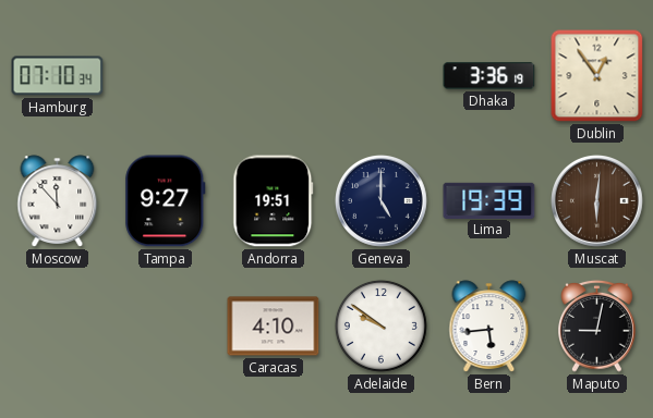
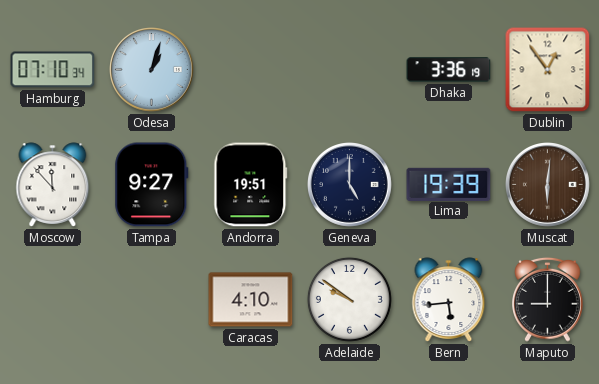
Odesa: none -> 1:03 (152, 70)
Maputo: 9:02 -> 9:00 (548, 299)
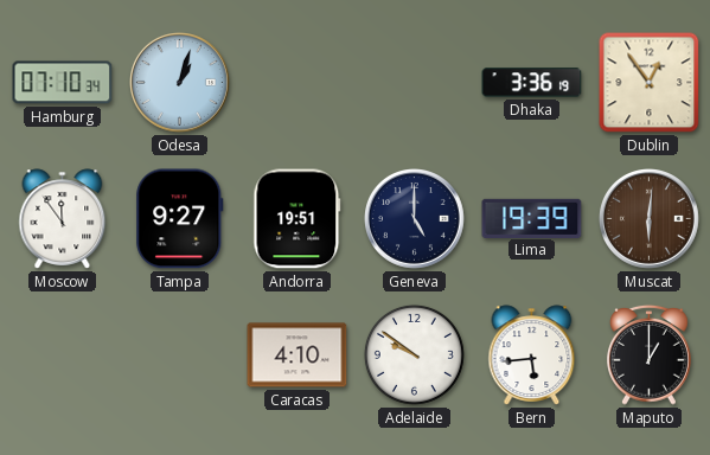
Moscow: 11:53 -> 11:54 (63, 219)
Maputo: 9:00 -> 1:00 (650, 354)
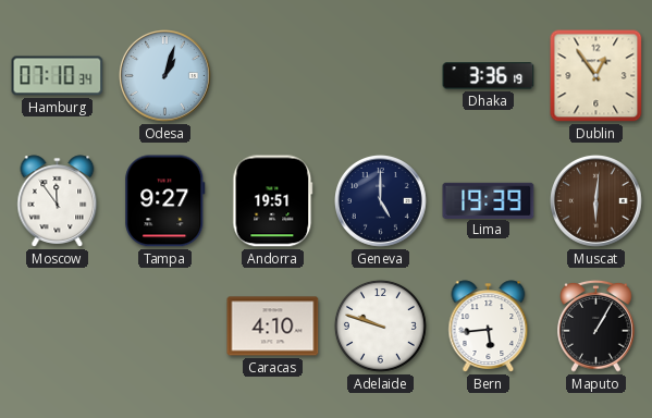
Adelaide: 9:51 -> 9:48 (380, 325)
Maputo: 1:00 -> 1:05 (596, 325)
